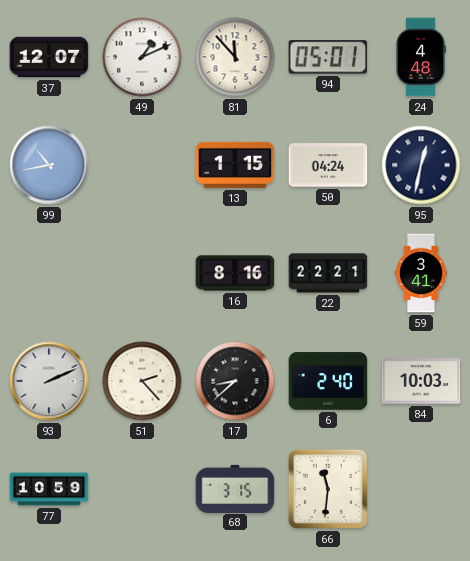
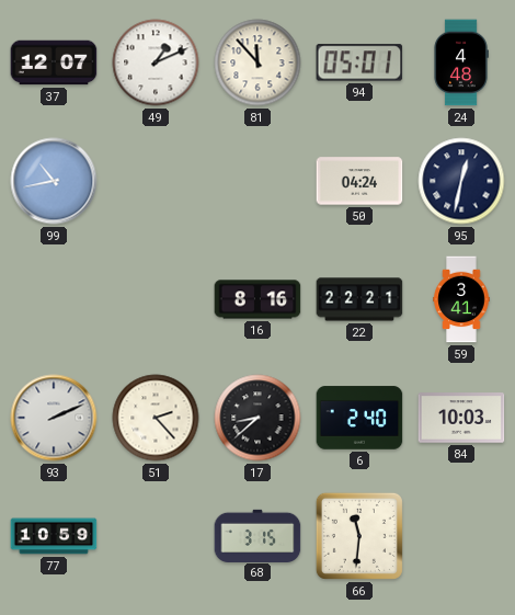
13: 1:15 -> none (235, 165)
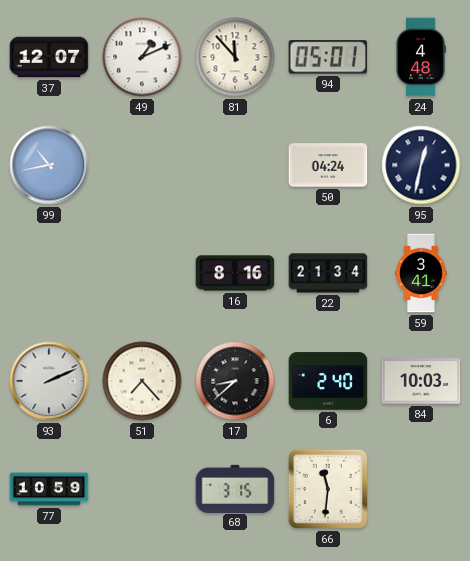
22: 22:21 -> 21:34 (328, 273)
51: 2:23 -> 7:23 (142, 381)
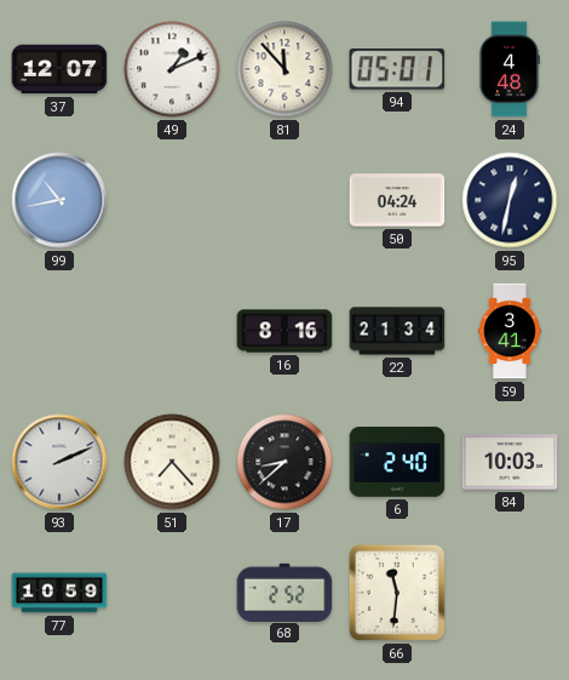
68: 3:15 -> 2:52 (284, 592)
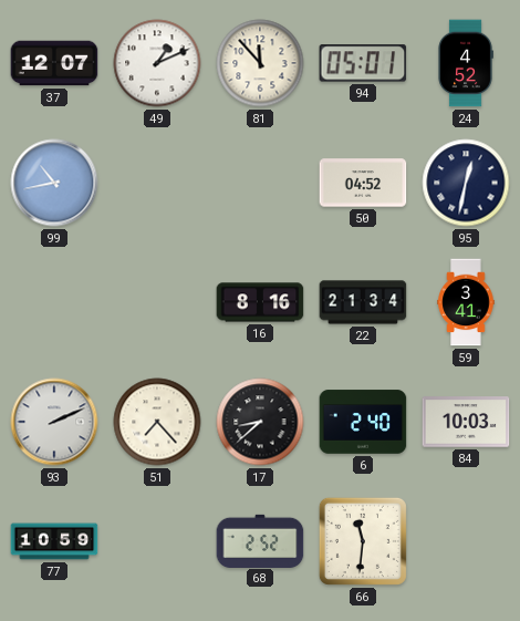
24: 4:48 -> 4:52 (466, 63)
50: 04:24 -> 04:52 (363, 183)
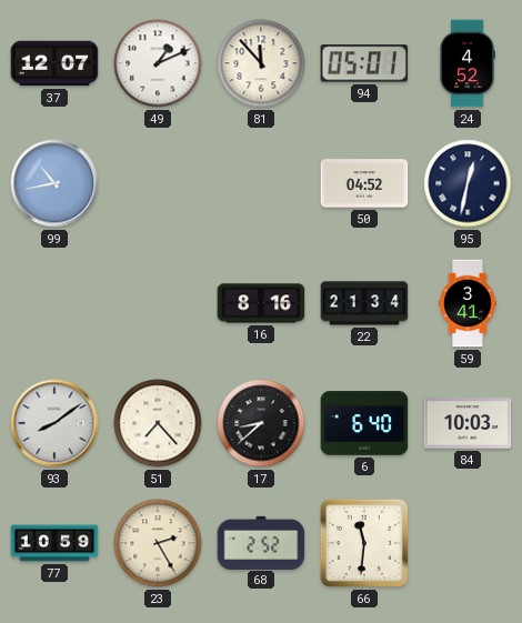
93: 2:11 -> 8:09 (54, 423)
6: 2:40 -> 6:40 (364, 423)
23: none -> 2:25 (158, 543)
